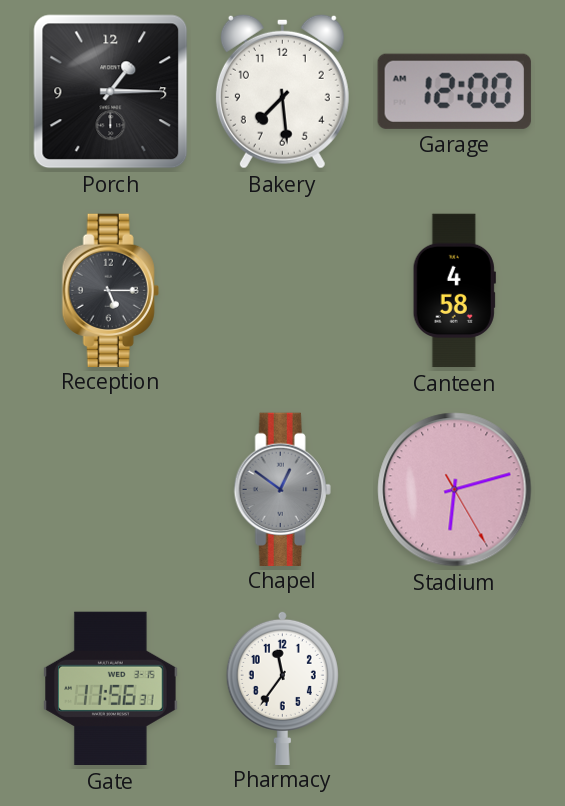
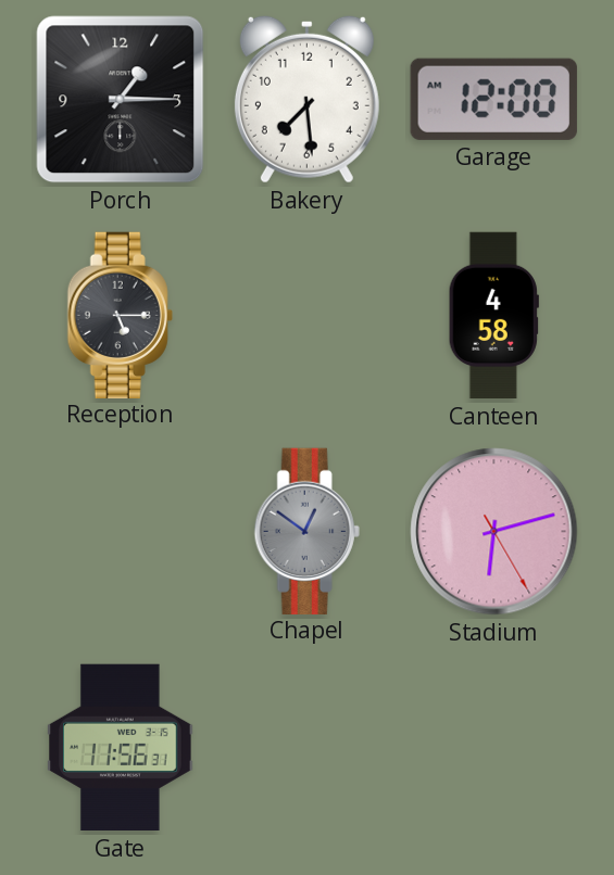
Pharmacy: 11:36 -> none (282, 687)
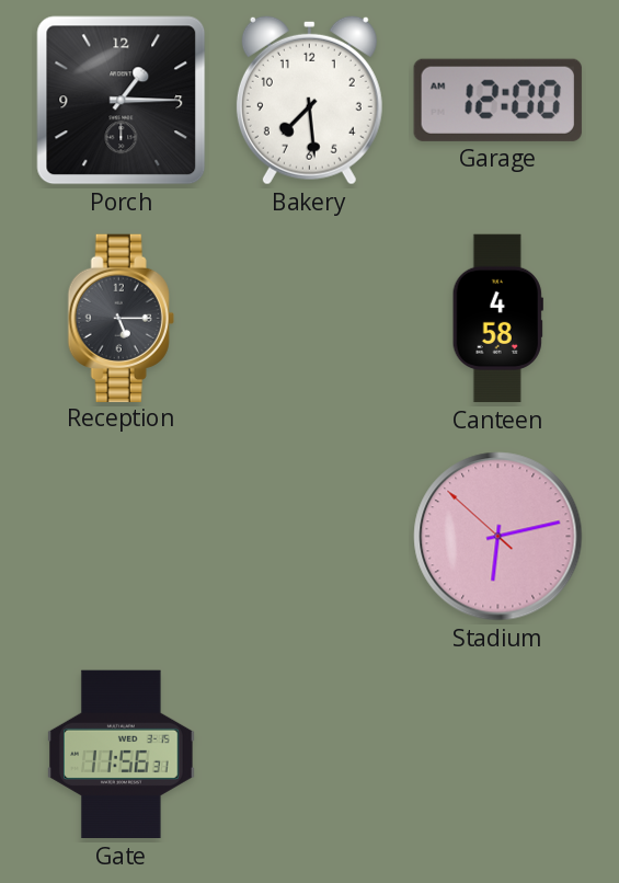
Chapel: 12:51 -> none (306, 531)
Stadium: 6:12:25 -> 6:12:52 (498, 537)
